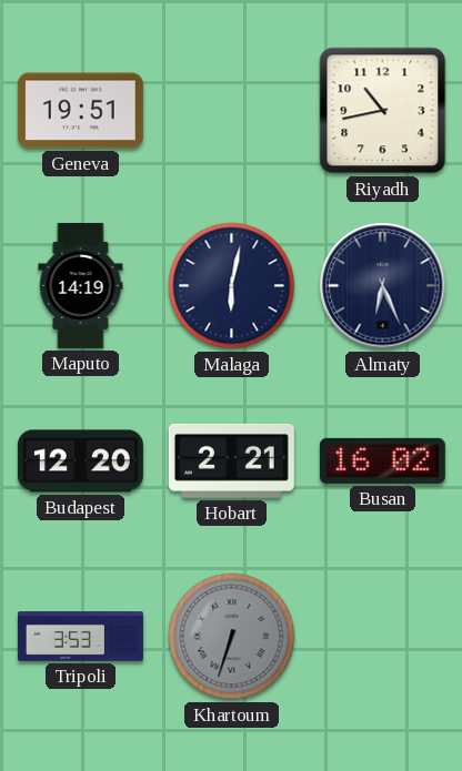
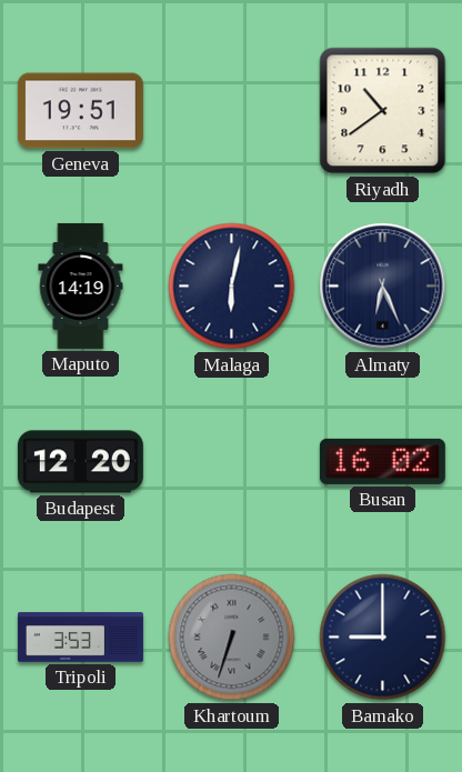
Riyadh: 10:43 -> 10:39 (383, 111)
Hobart: 2:21 -> none (231, 460)
Bamako: none -> 9:00 (383, 638)
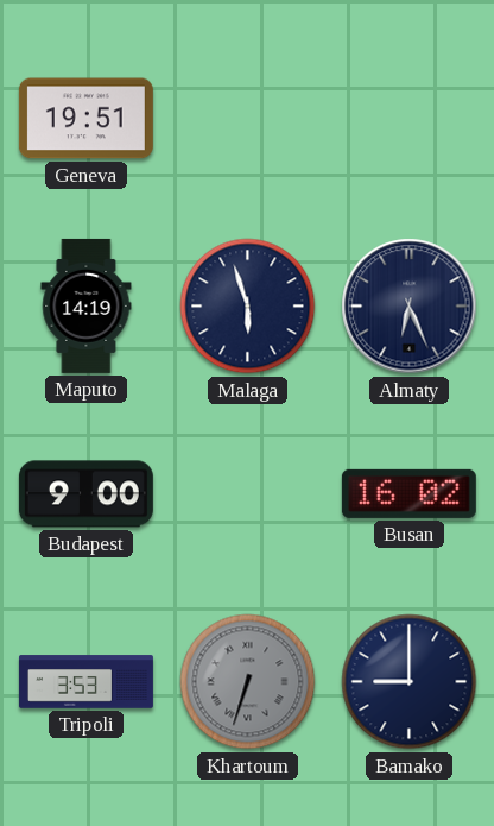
Riyadh: 10:39 -> none (383, 111)
Malaga: 6:02 -> 5:57 (248, 307)
Budapest: 12:20 -> 9:00 (85, 494)
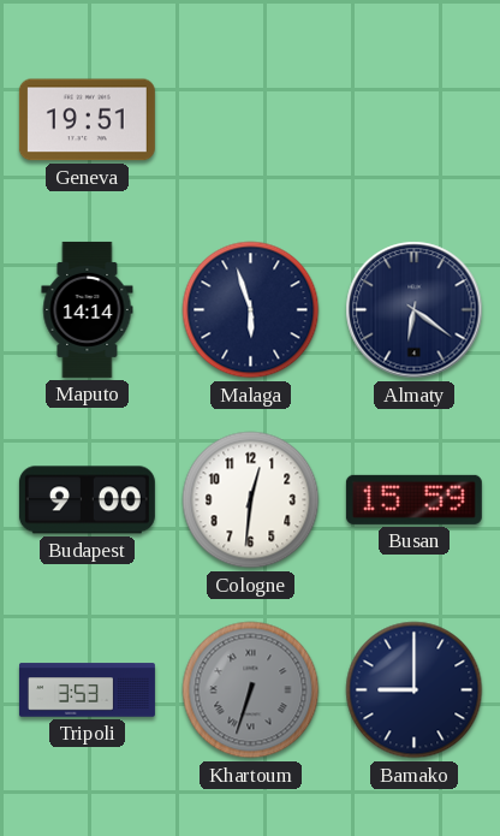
Maputo: 14:19 -> 14:14 (88, 309)
Almaty: 6:26 -> 6:21 (415, 310)
Cologne: none -> 12:31 (251, 500)
Busan: 16:02 -> 15:59 (413, 499)
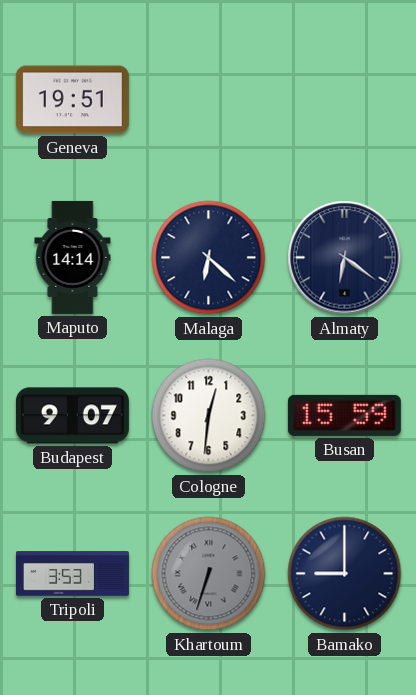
Malaga: 5:57 -> 6:22 (209, 258)
Budapest: 9:00 -> 9:07 (72, 416)
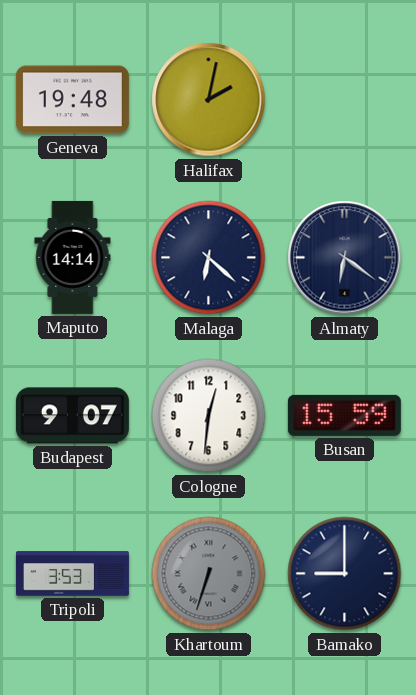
Geneva: 19:51 -> 19:48 (72, 100)
Halifax: none -> 2:02 (209, 100)
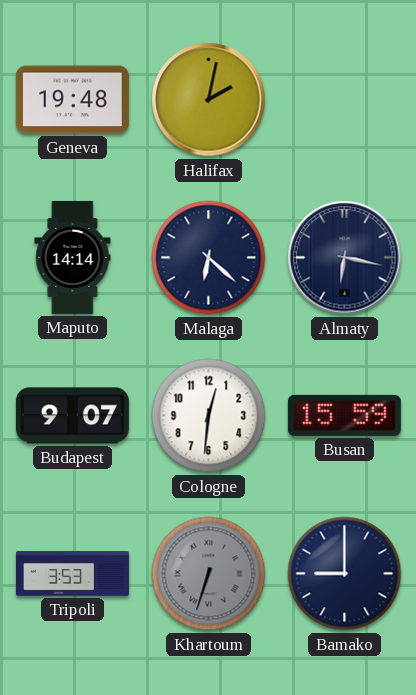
Almaty: 6:21 -> 6:17 (345, 258)
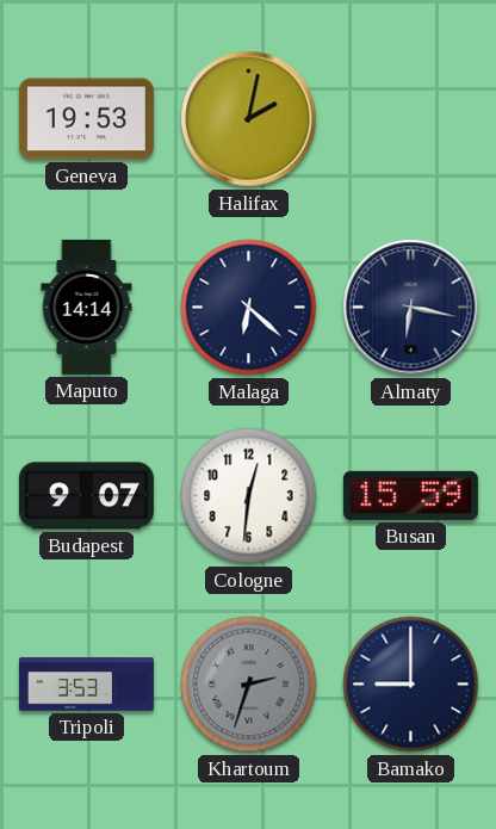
Geneva: 19:48 -> 19:53 (86, 119)
Khartoum: 6:33 -> 2:33 (249, 685)
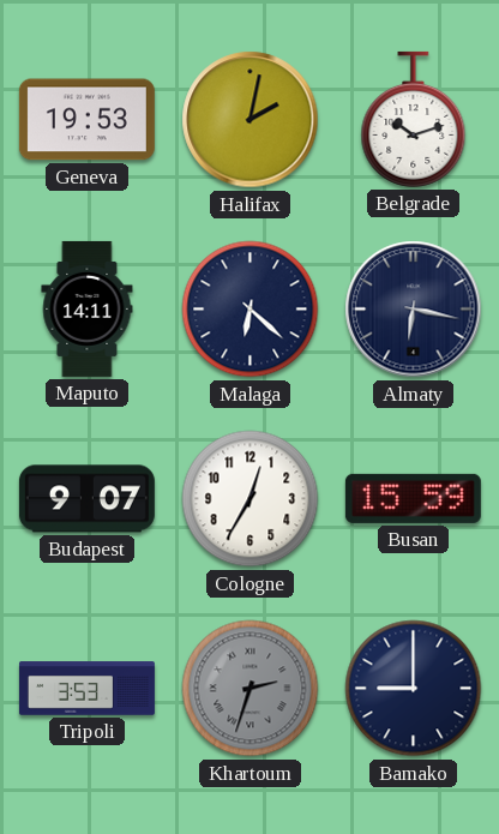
Belgrade: none -> 10:12 (414, 119)
Maputo: 14:14 -> 14:11 (88, 308)
Cologne: 12:31 -> 12:35 (251, 499)
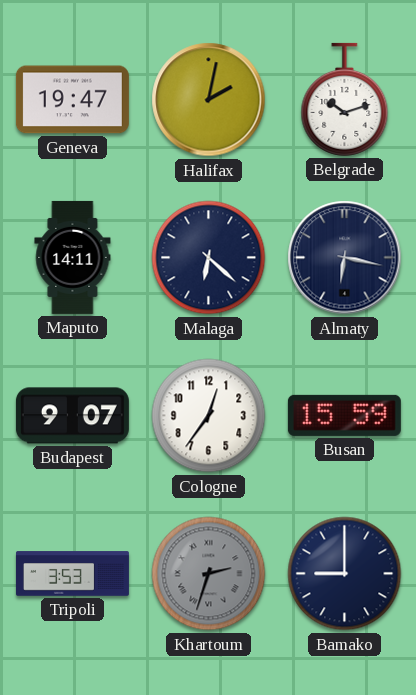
Geneva: 19:53 -> 19:47 (72, 100)
Cologne: 12:35 -> 12:36 (209, 416)
